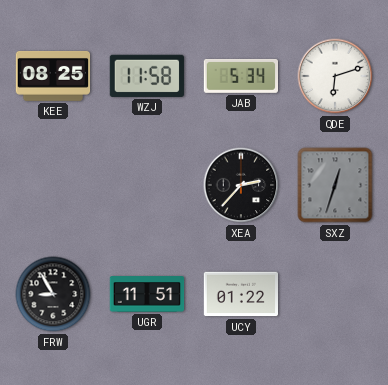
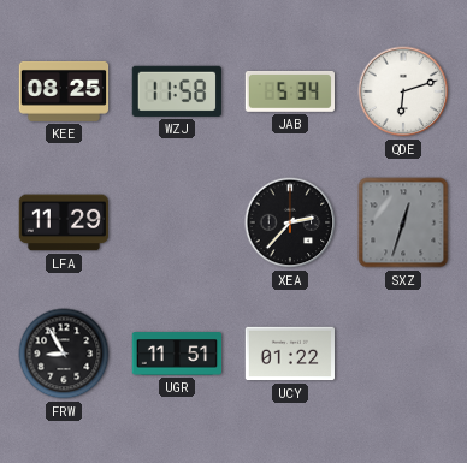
LFA: none -> 11:29 (63, 222)
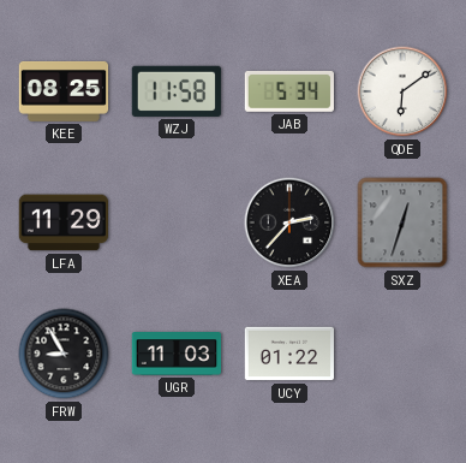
QDE: 6:12 -> 6:09 (402, 91)
UGR: 11:51 -> 11:03 (177, 354)
